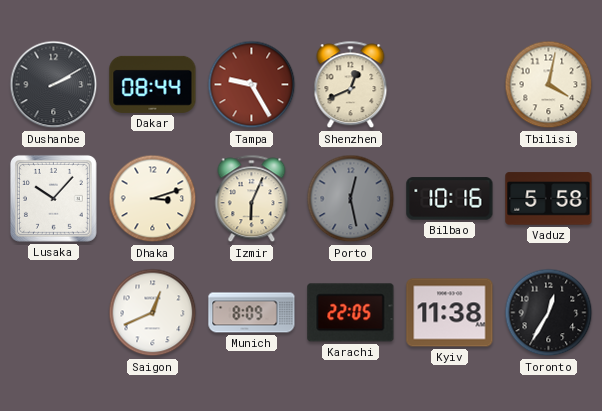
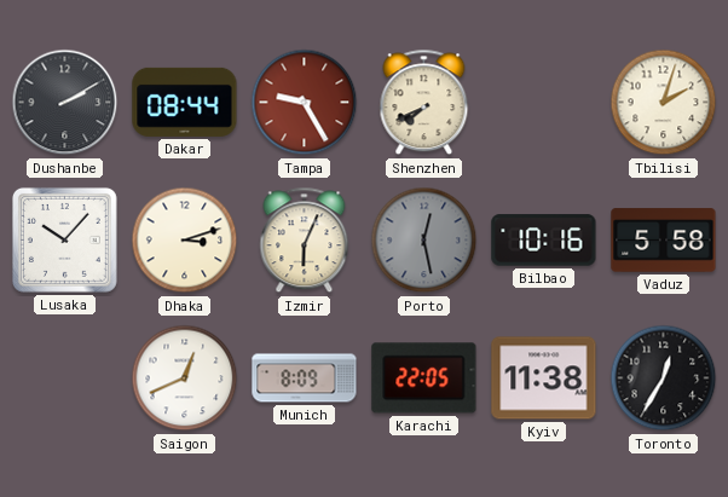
Shenzhen: 12:41 -> 7:41 (424, 103)
Tbilisi: 4:02 -> 2:03 (664, 103)
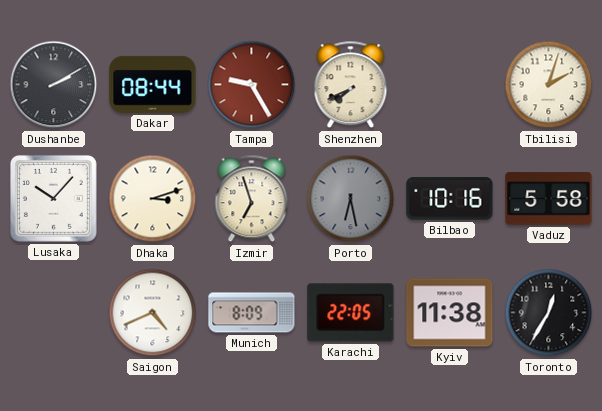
Izmir: 6:04 -> 6:57 (252, 199)
Porto: 12:28 -> 6:28 (351, 199)
Saigon: 12:41 -> 4:41 (153, 313)
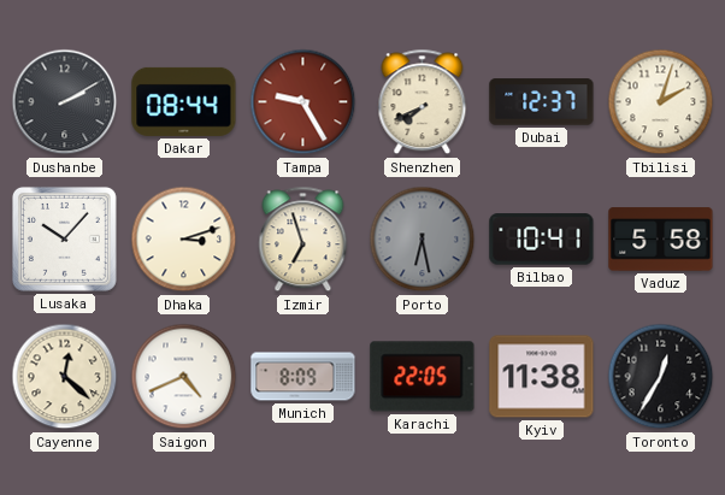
Dubai: none -> 12:37 (542, 102)
Bilbao: 10:16 -> 10:41 (542, 240)
Cayenne: none -> 12:22 (65, 377)
